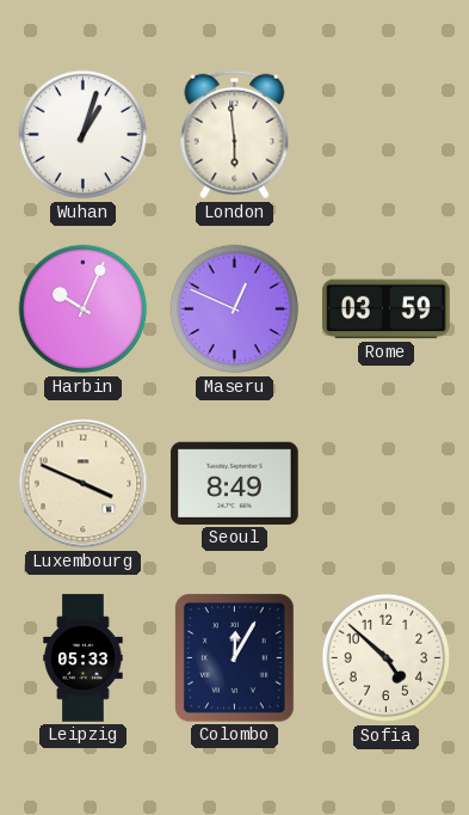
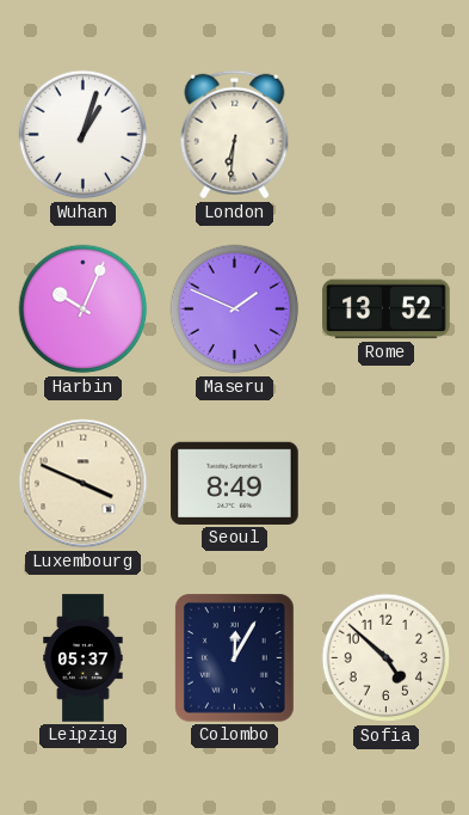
London: 5:59 -> 6:31 (235, 135)
Maseru: 12:49 -> 1:49 (235, 310)
Rome: 03:59 -> 13:52 (387, 310)
Leipzig: 05:33 -> 05:37 (84, 658)
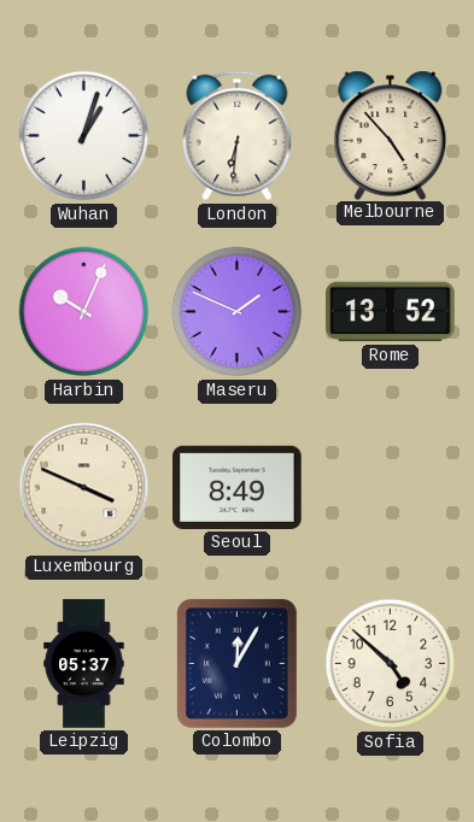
Melbourne: none -> 4:53 (391, 135)
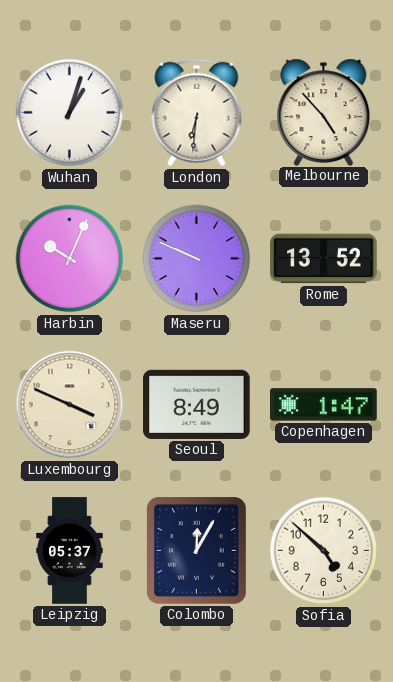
Maseru: 1:49 -> 9:49 (197, 259)
Copenhagen: none -> 1:47 (324, 405)
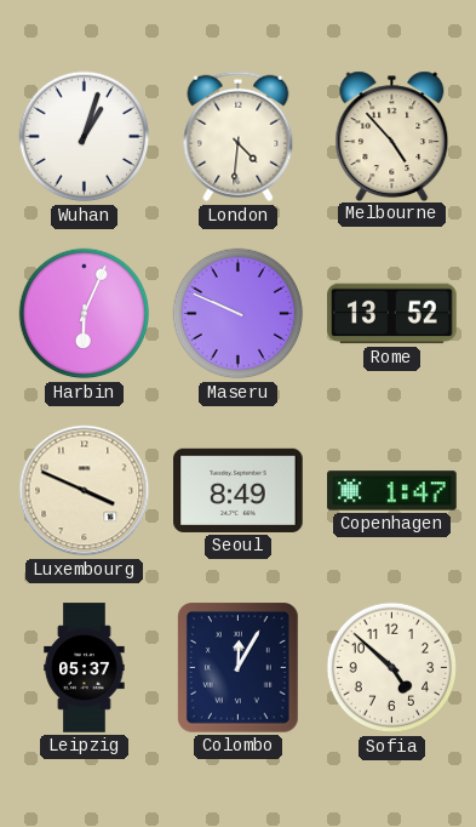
London: 6:31 -> 4:31 (239, 137)
Harbin: 10:04 -> 6:04 (85, 314)
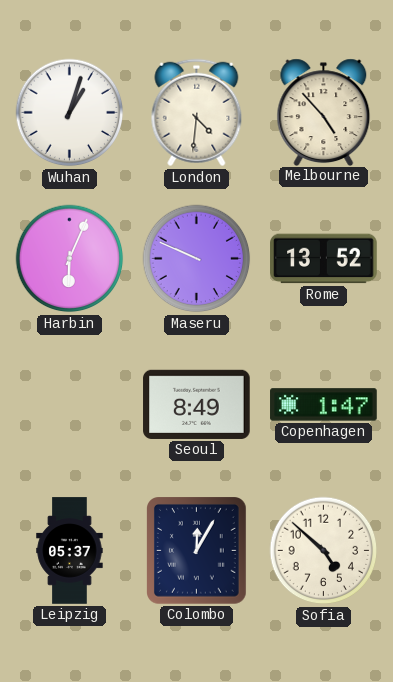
Luxembourg: 3:49 -> none (85, 491)
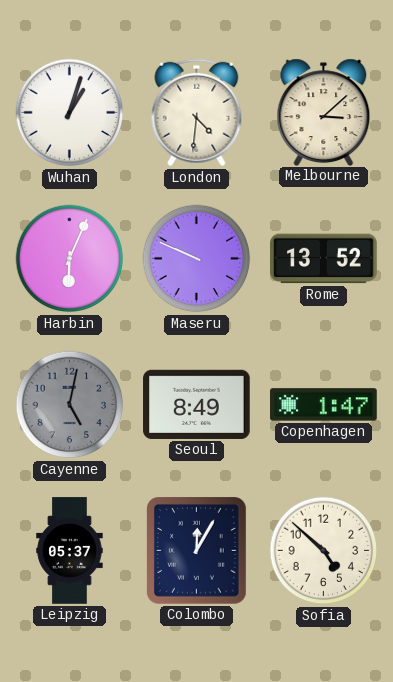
Melbourne: 4:53 -> 3:08 (324, 112)
Cayenne: none -> 5:02 (70, 405)
